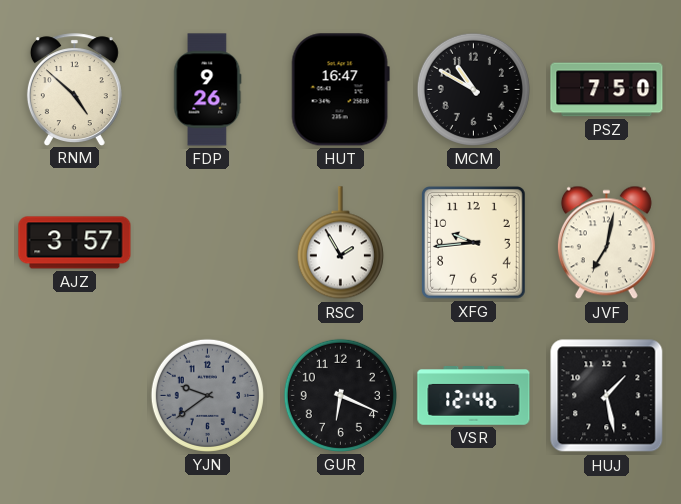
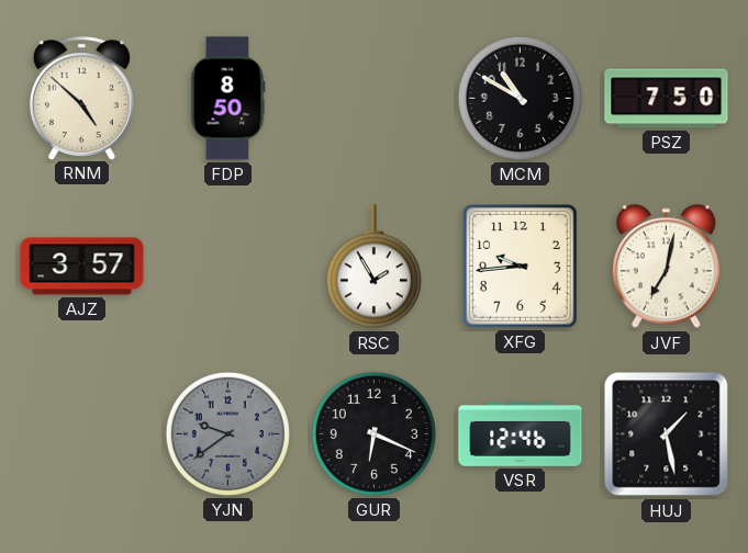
FDP: 9:26 -> 8:50 (227, 99)
HUT: 16:47 -> none (340, 90)
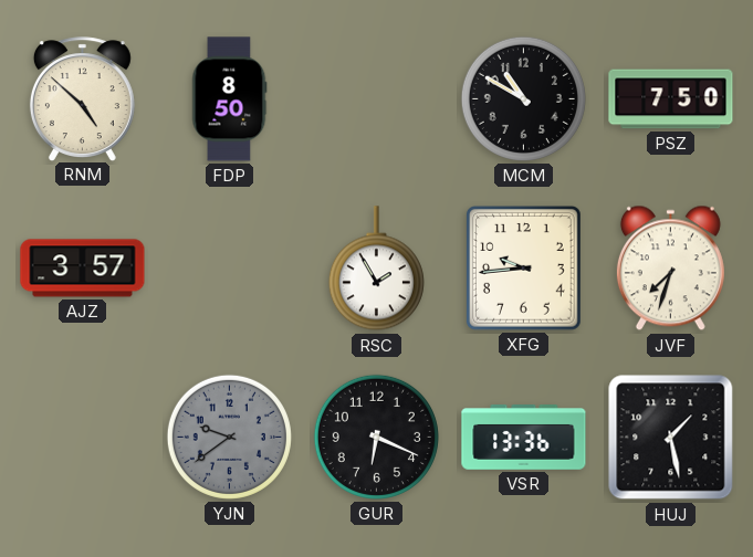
JVF: 7:02 -> 7:33 (670, 269)
VSR: 12:46 -> 13:36 (524, 438)
